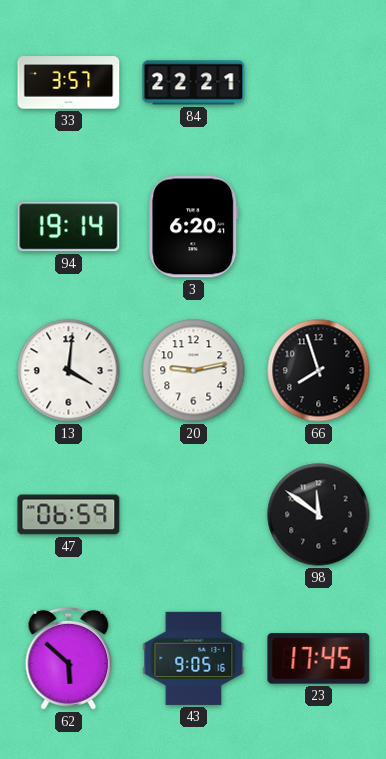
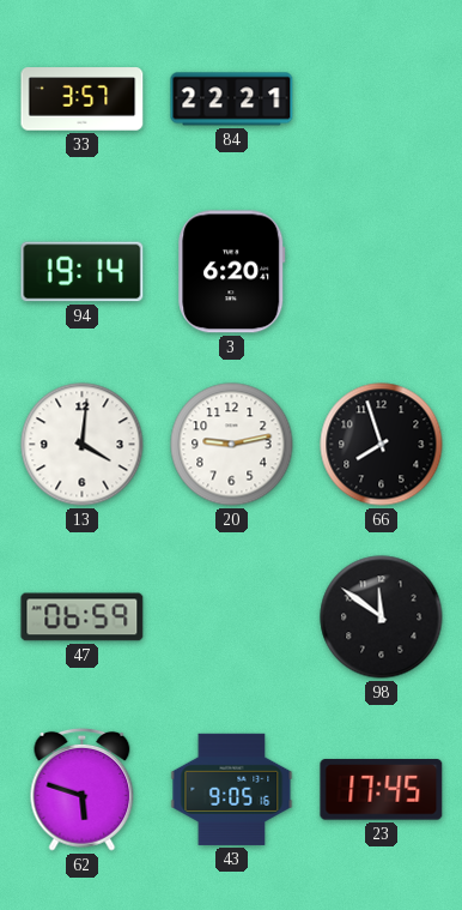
62: 5:52 -> 5:48 (83, 789)
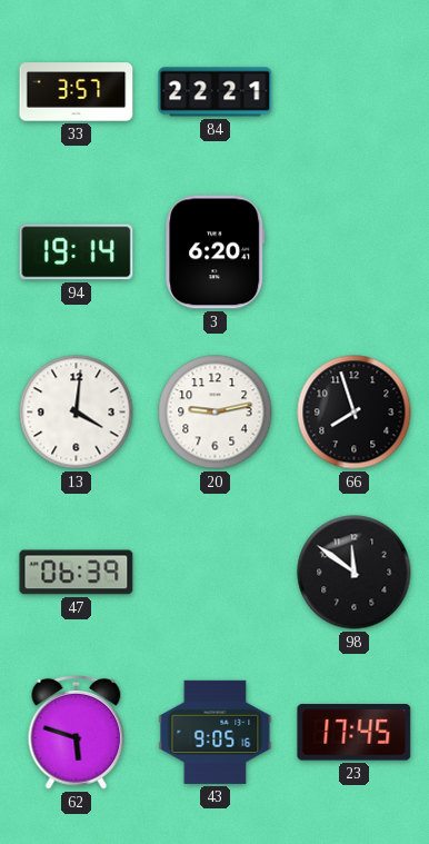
47: 06:59 -> 06:39 (77, 573)
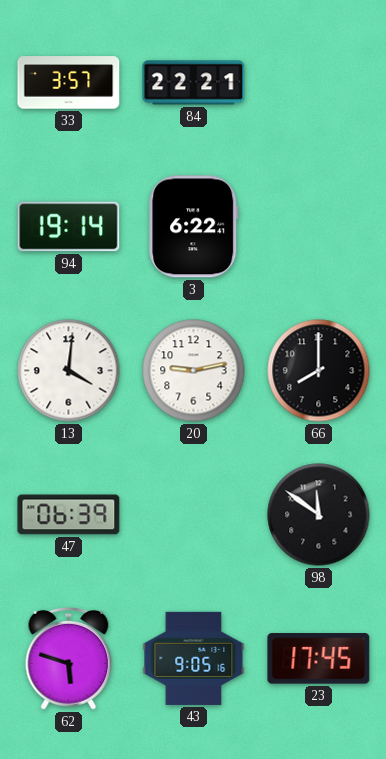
3: 6:20 -> 6:22 (194, 227)
66: 7:57 -> 8:00 (319, 371)
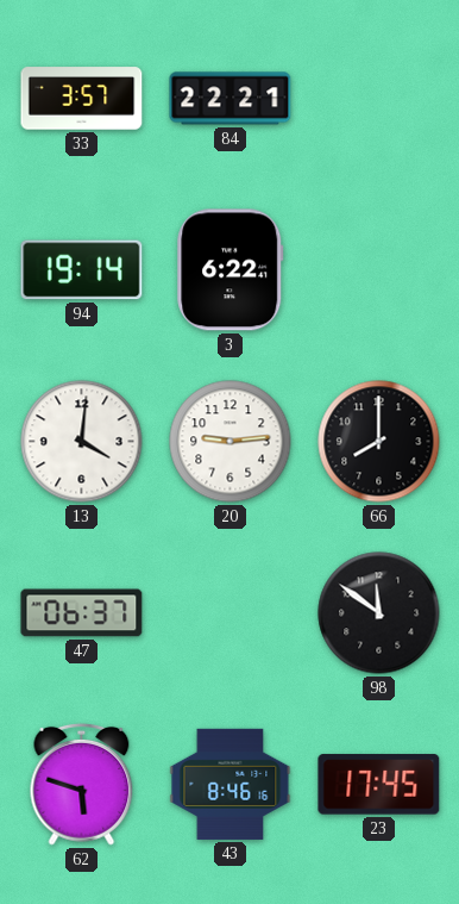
20: 9:13 -> 9:14 (231, 442)
47: 06:39 -> 06:37 (82, 613)
43: 9:05 -> 8:46 (231, 784)
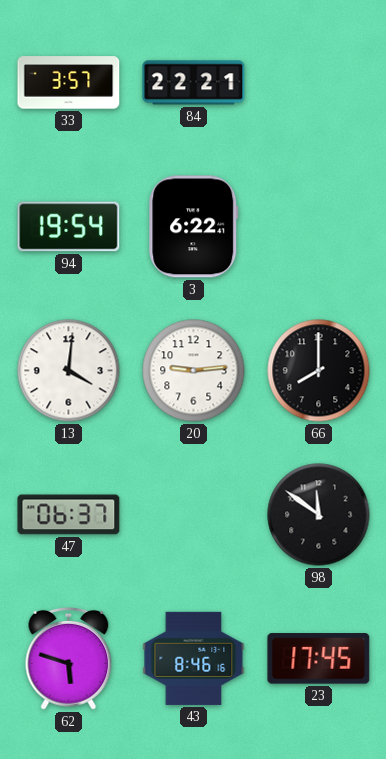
94: 19:14 -> 19:54 (69, 227)
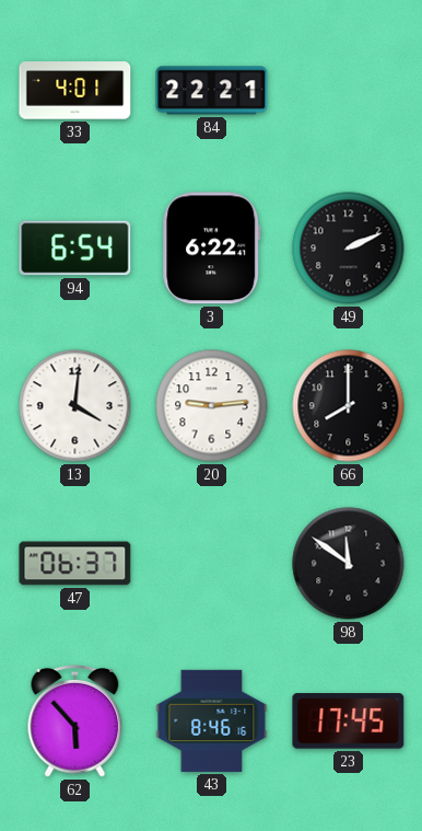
33: 3:57 -> 4:01 (75, 91)
94: 19:54 -> 6:54 (75, 249)
49: none -> 2:11 (349, 249)
62: 5:48 -> 5:53 (75, 720)
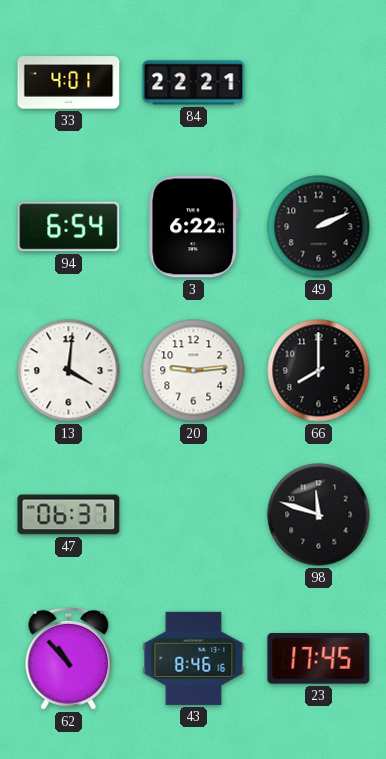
98: 11:51 -> 11:48 (319, 515)
62: 5:53 -> 10:53 (69, 658)
